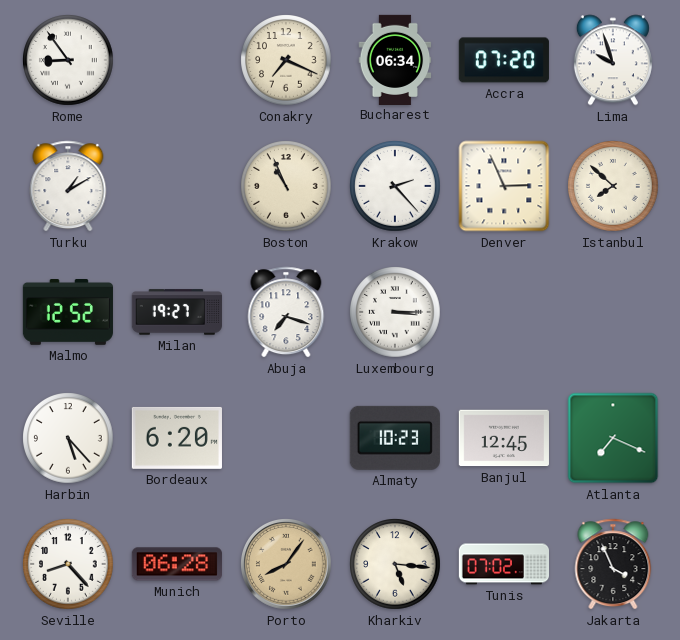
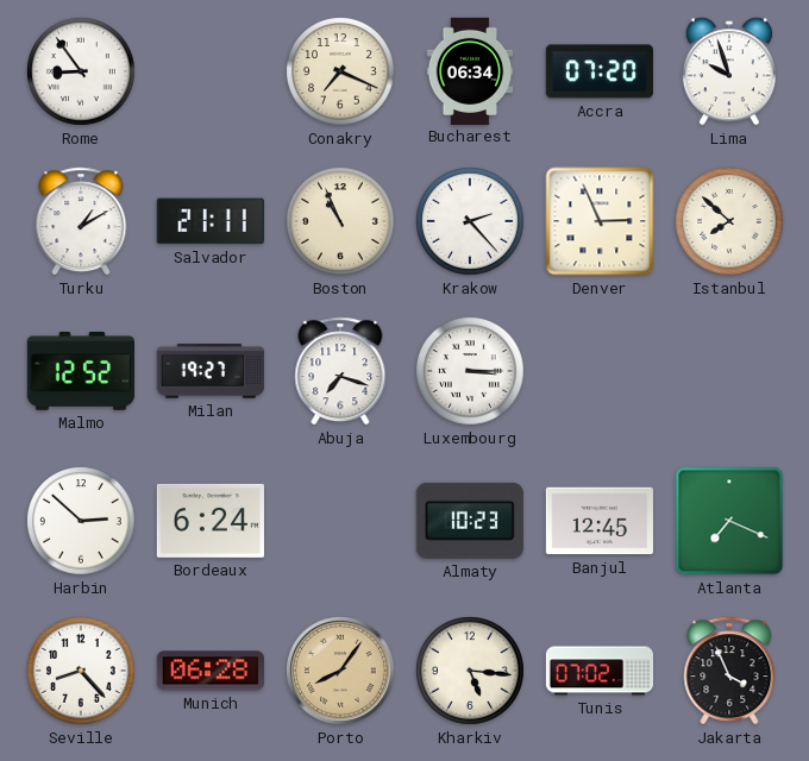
Salvador: none -> 21:11 (211, 221)
Harbin: 5:23 -> 2:52 (81, 521)
Bordeaux: 6:20 -> 6:24 (211, 521)
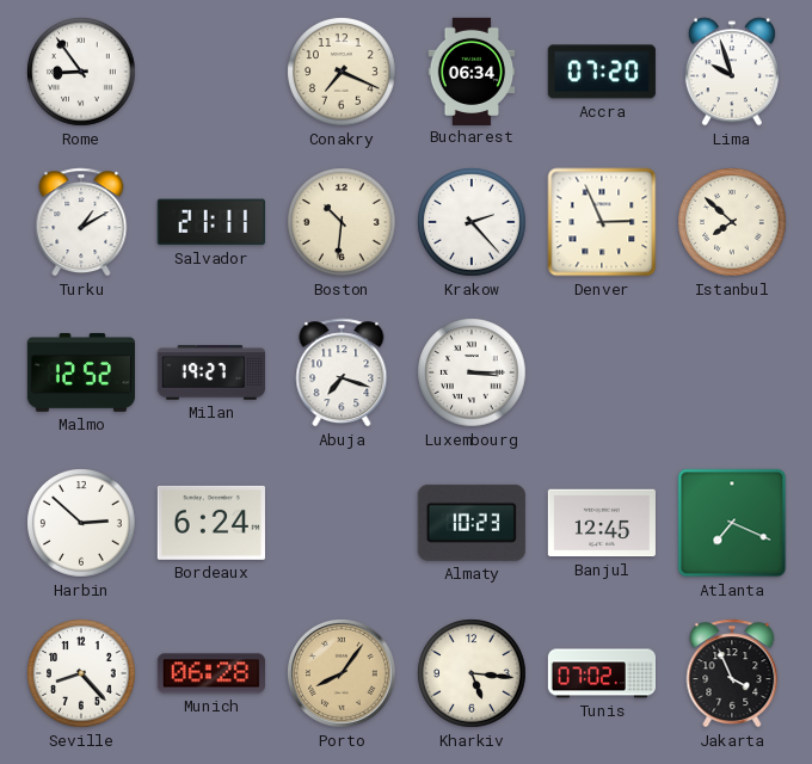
Boston: 10:56 -> 10:31 (342, 222)
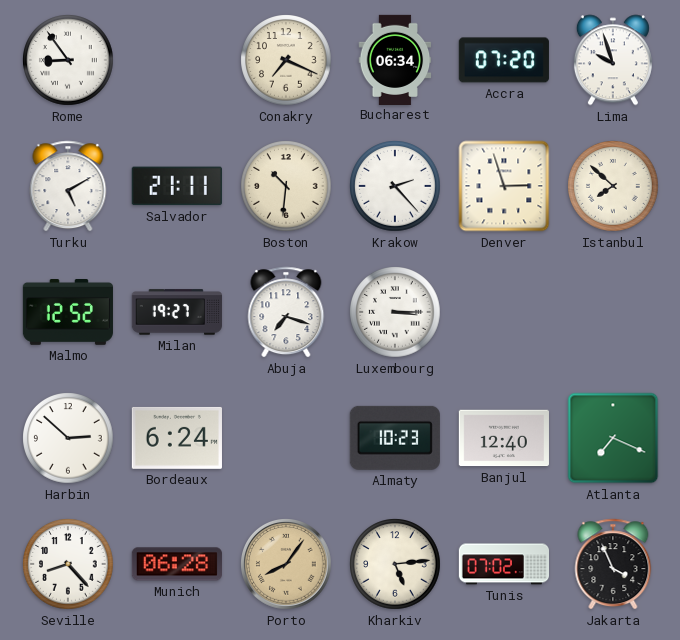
Turku: 1:10 -> 5:10 (68, 186)
Denver: 2:56 -> 2:57 (504, 186)
Banjul: 12:45 -> 12:40 (504, 438)
Kharkiv: 5:16 -> 5:14 (395, 564)
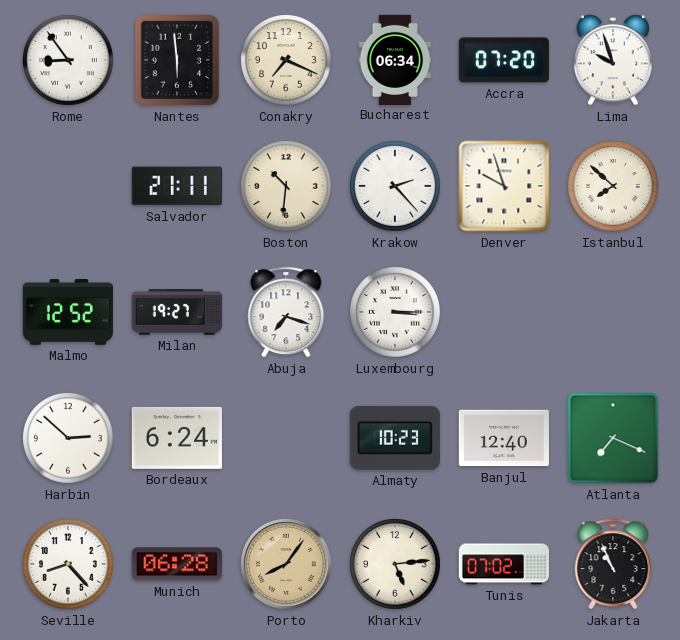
Nantes: none -> 5:59 (177, 60)
Turku: 5:10 -> none (68, 186)
Denver: 2:57 -> 9:57 (504, 186)
Jakarta: 3:56 -> 10:56 (613, 564)
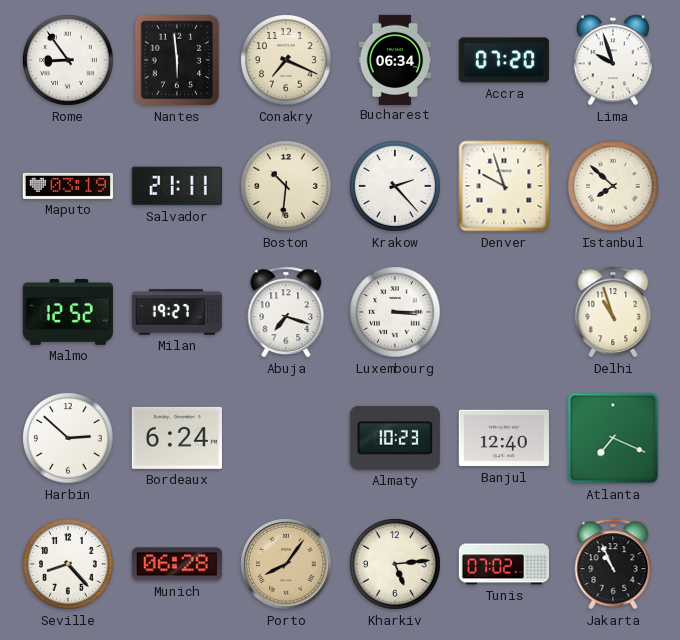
Maputo: none -> 03:19 (68, 186)
Delhi: none -> 10:57 (613, 312)
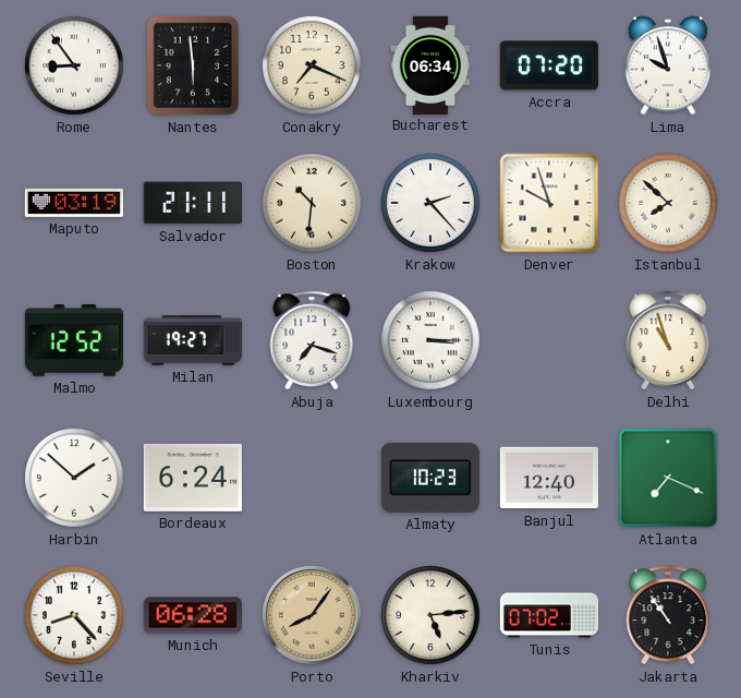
Harbin: 2:52 -> 1:52 (74, 478)
Jakarta: 10:56 -> 10:54 (668, 615)
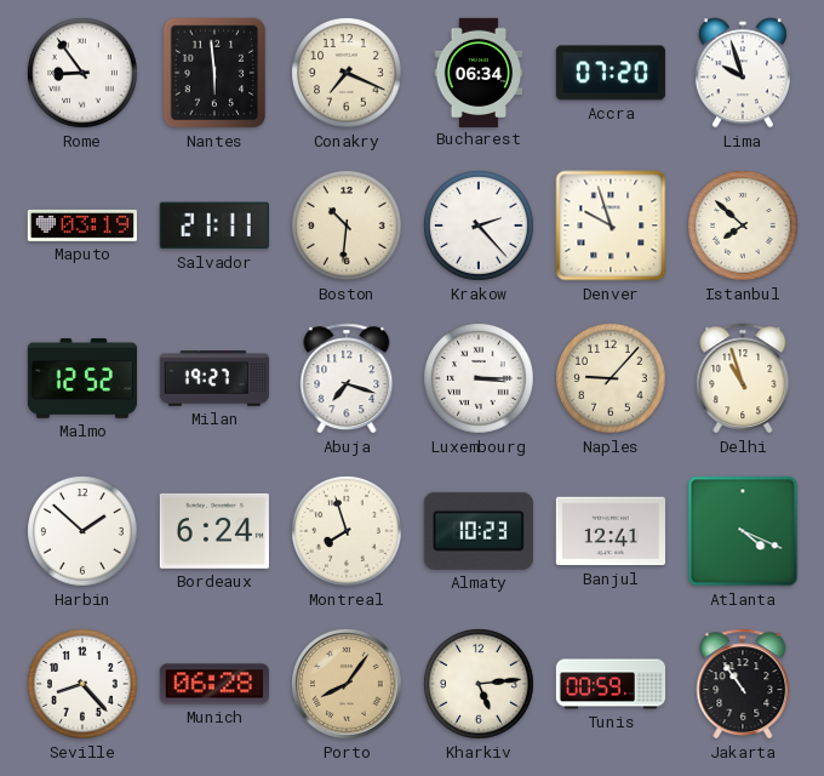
Naples: none -> 9:07 (611, 378)
Montreal: none -> 7:57 (347, 531)
Banjul: 12:40 -> 12:41 (611, 531)
Atlanta: 7:19 -> 4:19 (743, 531)
Tunis: 07:02 -> 00:59 (610, 684)
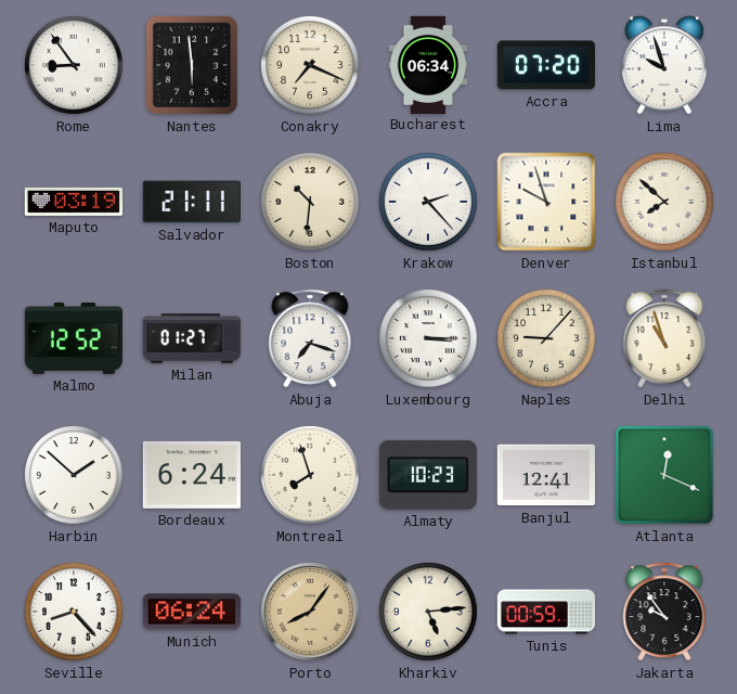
Milan: 19:27 -> 01:27 (192, 338)
Atlanta: 4:19 -> 12:19 (664, 475)
Munich: 06:28 -> 06:24 (192, 612)
Jakarta: 10:54 -> 9:54 (664, 612)
